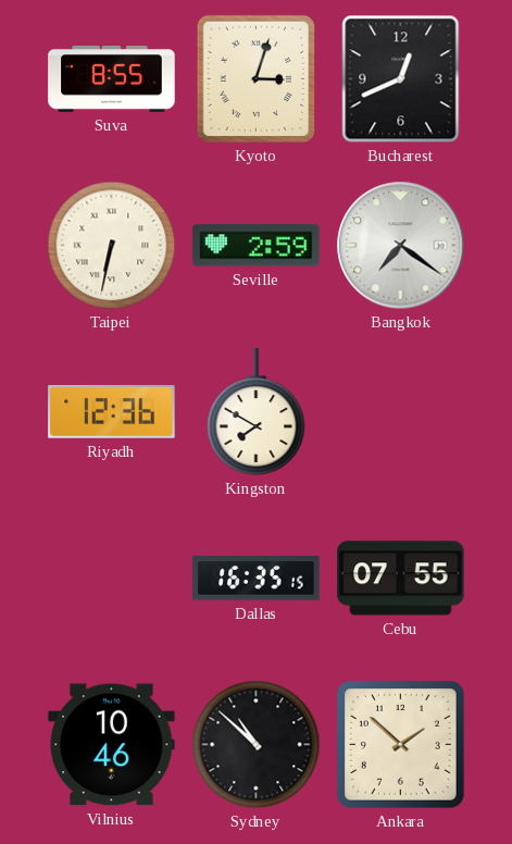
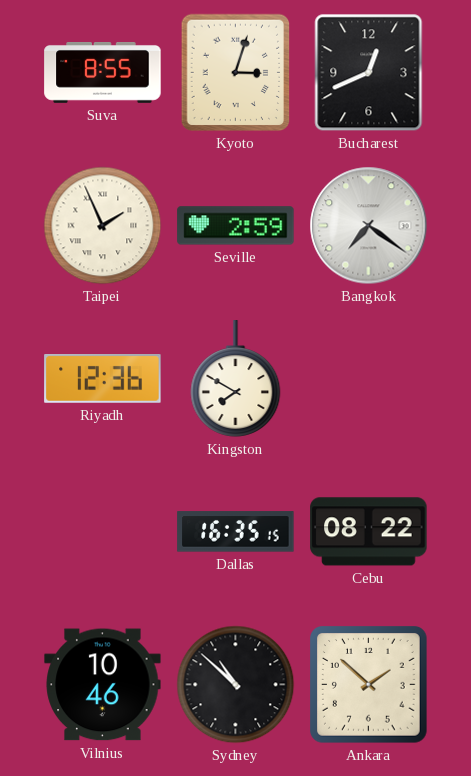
Taipei: 6:32 -> 1:56 (103, 226)
Cebu: 07:55 -> 08:22 (369, 532)
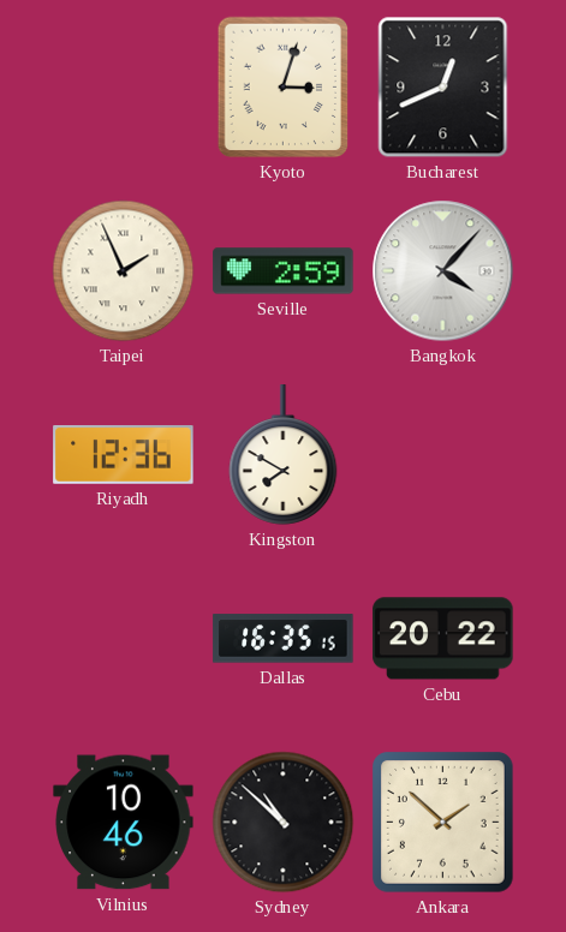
Suva: 8:55 -> none (103, 73)
Bangkok: 7:21 -> 4:07 (443, 271)
Cebu: 08:22 -> 20:22 (443, 639)
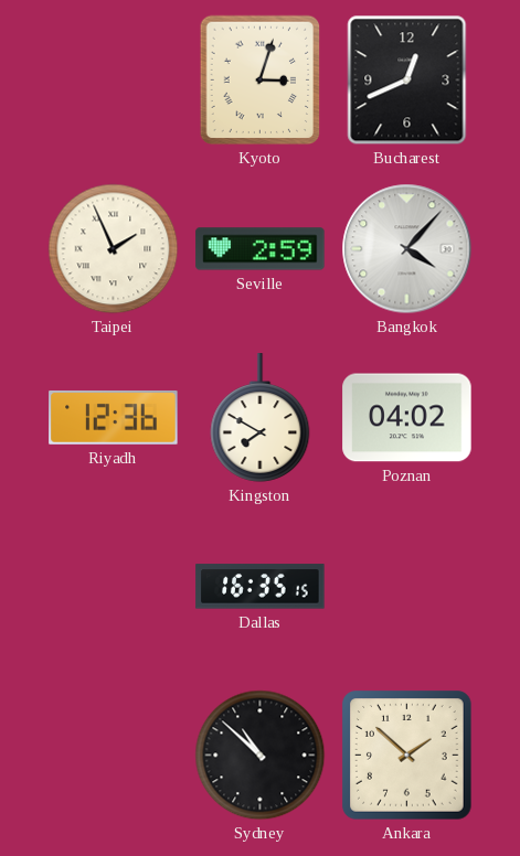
Poznan: none -> 04:02 (407, 418)
Cebu: 20:22 -> none (443, 639)
Vilnius: 10:46 -> none (124, 823)
